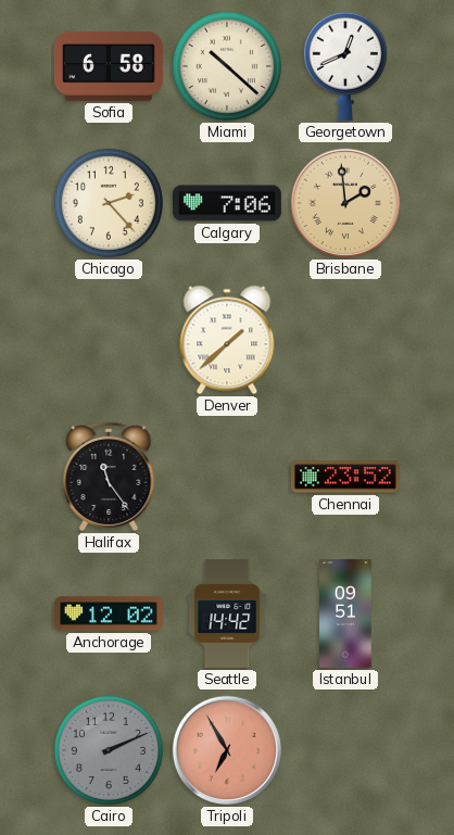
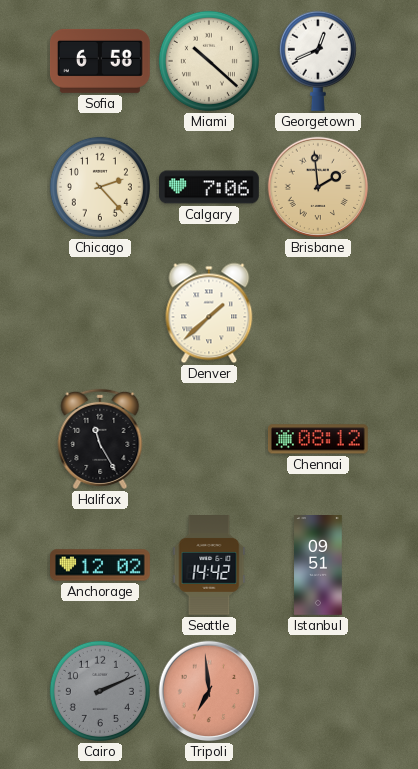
Halifax: 11:24 -> 11:25 (100, 439)
Chennai: 23:52 -> 08:12 (318, 439)
Tripoli: 6:55 -> 6:59 (209, 691)
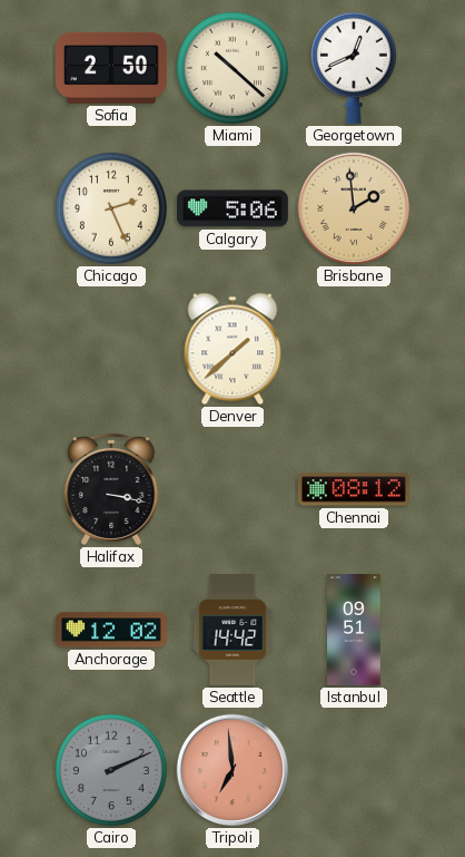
Sofia: 6:58 -> 2:50 (111, 68)
Chicago: 2:23 -> 2:26 (111, 208)
Calgary: 7:06 -> 5:06 (234, 208)
Halifax: 11:25 -> 3:17 (111, 489)
